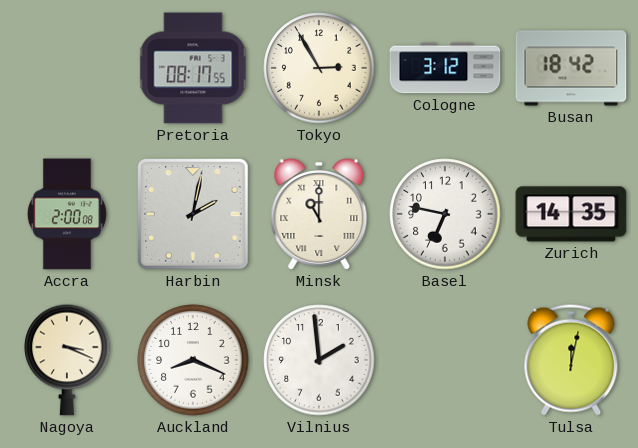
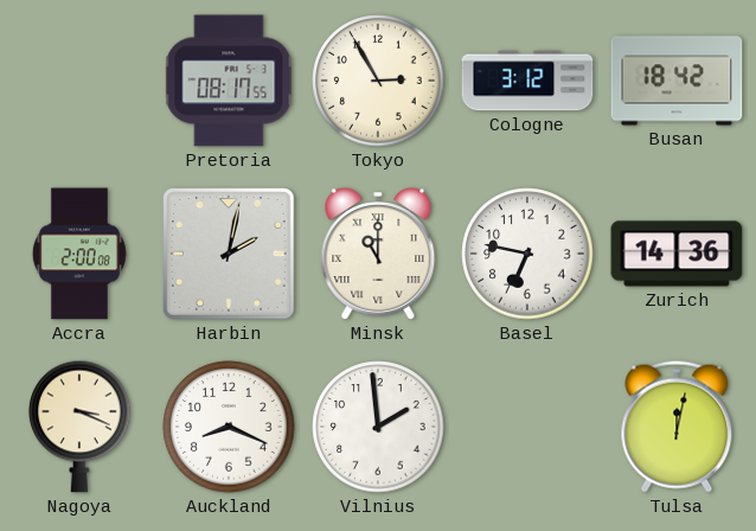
Zurich: 14:35 -> 14:36 (677, 254)
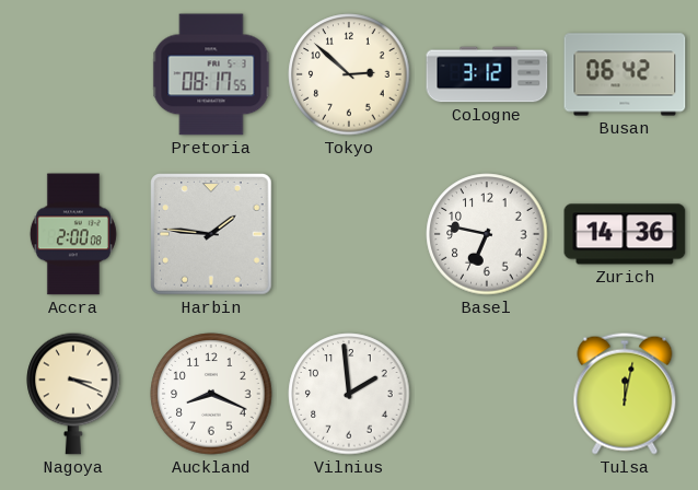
Tokyo: 2:55 -> 2:52 (349, 74)
Busan: 18:42 -> 06:42 (625, 74)
Harbin: 2:02 -> 1:46 (211, 234)
Minsk: 11:00 -> none (378, 255)
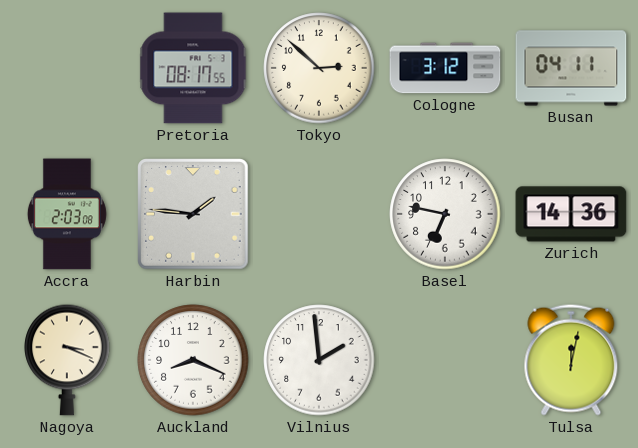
Busan: 06:42 -> 04:11 (571, 68)
Accra: 2:00 -> 2:03 (67, 214)
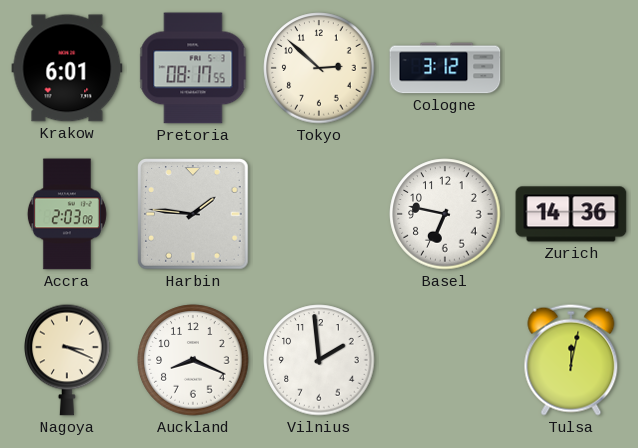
Krakow: none -> 6:01 (67, 68)
Busan: 04:11 -> none (571, 68)
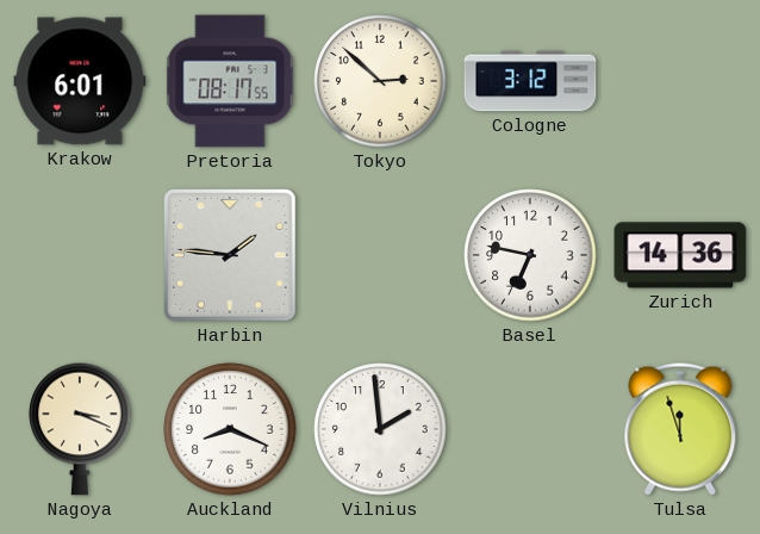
Accra: 2:03 -> none (67, 214)
Tulsa: 12:02 -> 11:57 (680, 429)
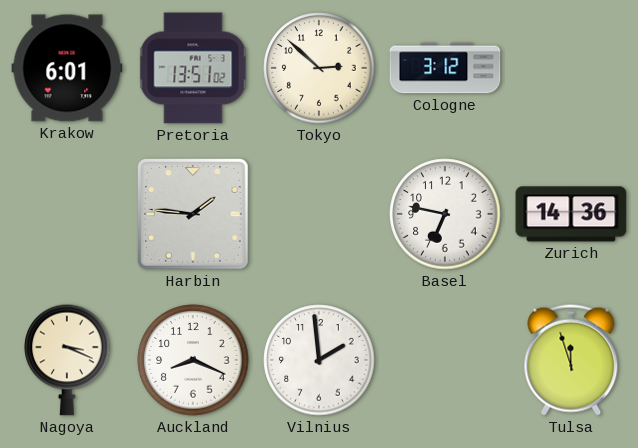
Pretoria: 08:17 -> 13:51 (193, 68)
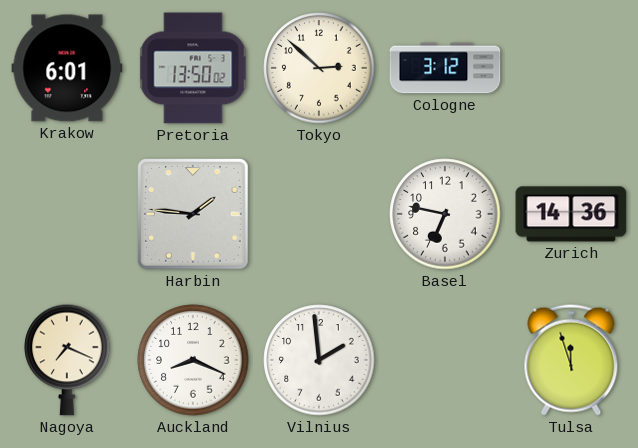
Pretoria: 13:51 -> 13:50 (193, 68)
Nagoya: 3:19 -> 7:19 (67, 360)
